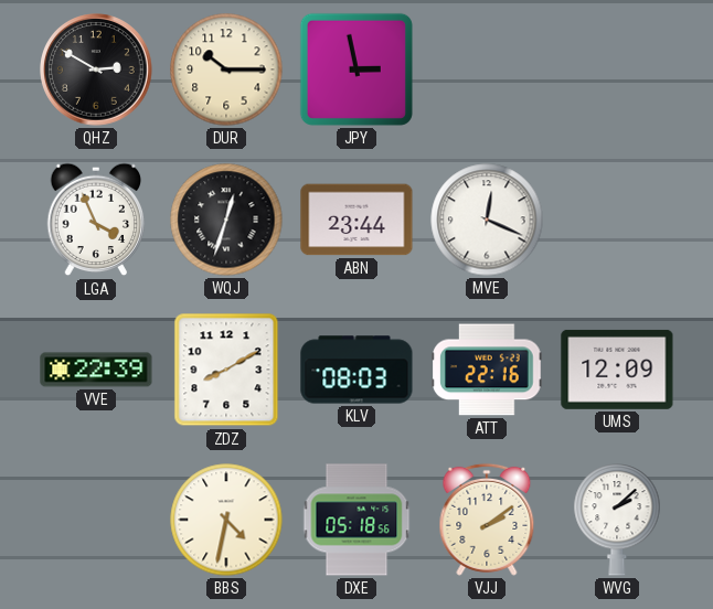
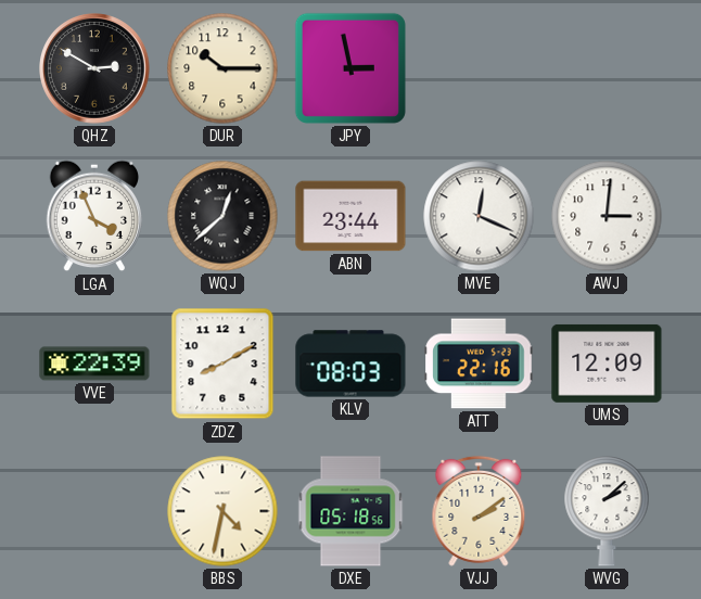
WQJ: 12:33 -> 12:38 (222, 216)
AWJ: none -> 3:01 (607, 216)
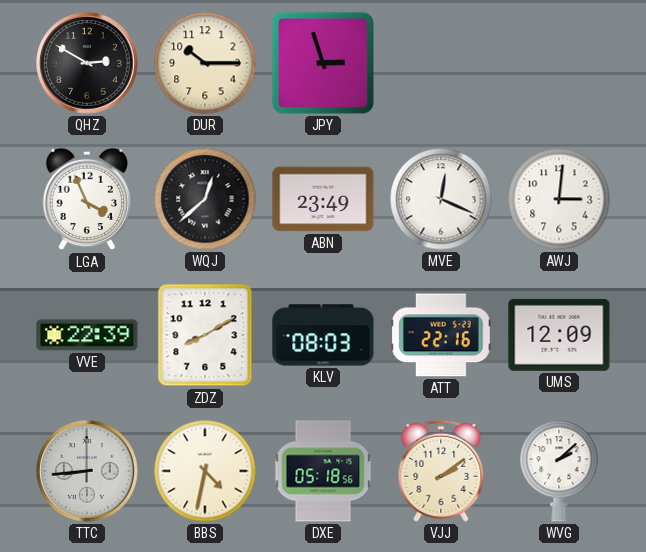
JPY: 2:58 -> 2:57 (323, 63)
ABN: 23:44 -> 23:49 (323, 199)
TTC: none -> 8:44 (87, 471)
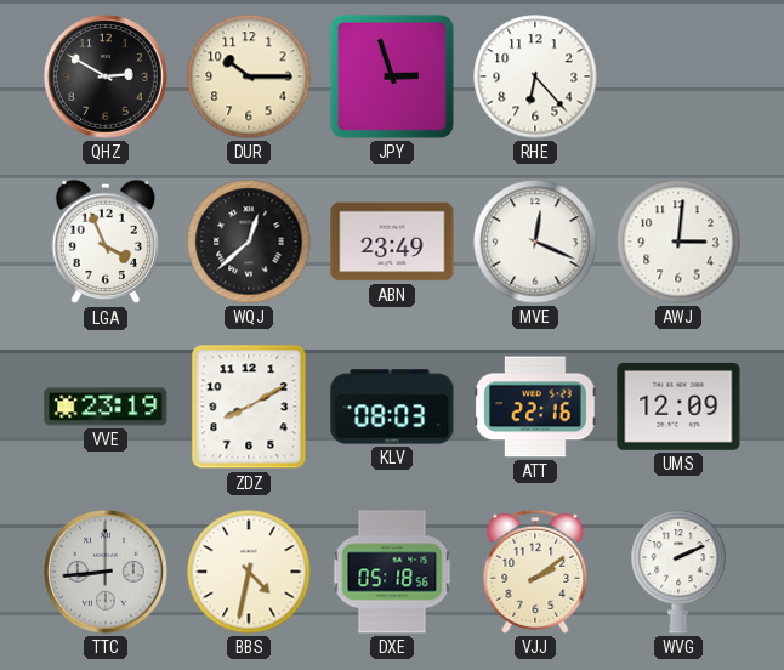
RHE: none -> 6:23 (535, 76)
VVE: 22:39 -> 23:19 (106, 407)
WVG: 2:08 -> 2:11 (678, 572)
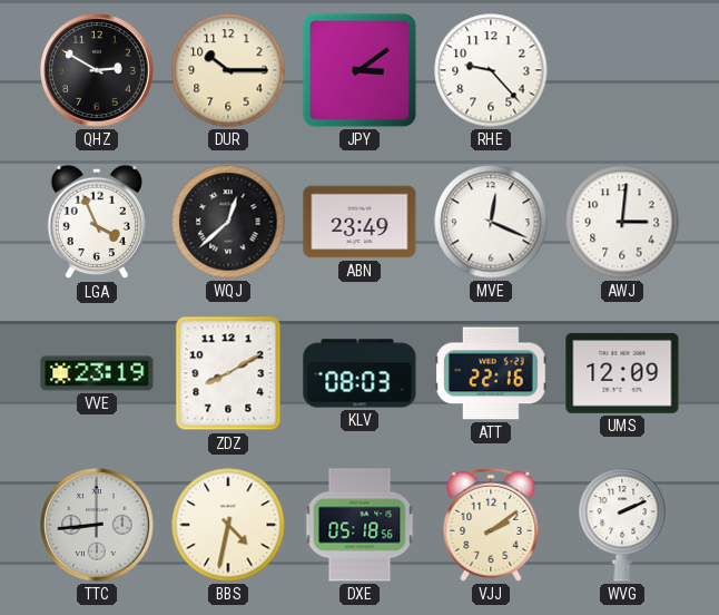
JPY: 2:57 -> 3:09 (359, 70)
RHE: 6:23 -> 9:23 (491, 70)
